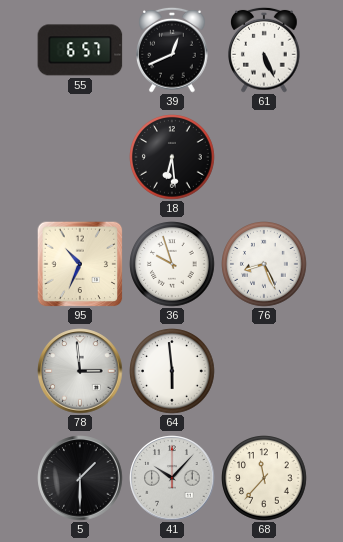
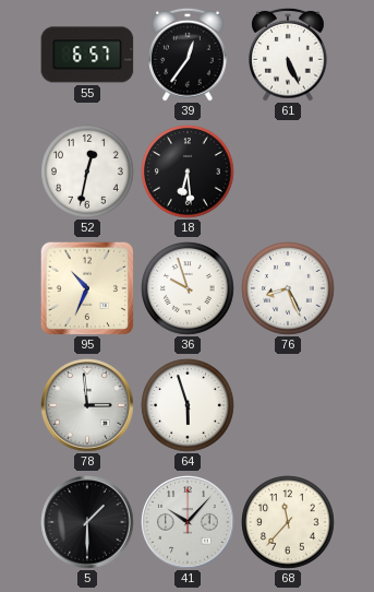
39: 12:41 -> 12:36 (188, 55)
52: none -> 12:32 (87, 171)
64: 5:59 -> 5:57 (188, 405)
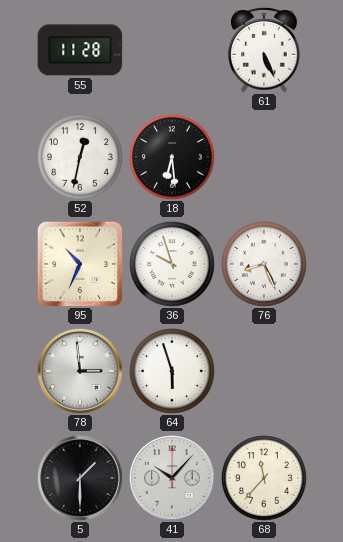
55: 6:57 -> 11:28 (80, 50)
39: 12:36 -> none (188, 55)
